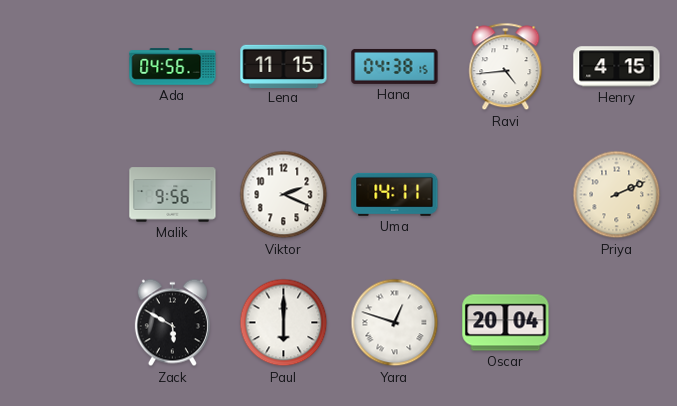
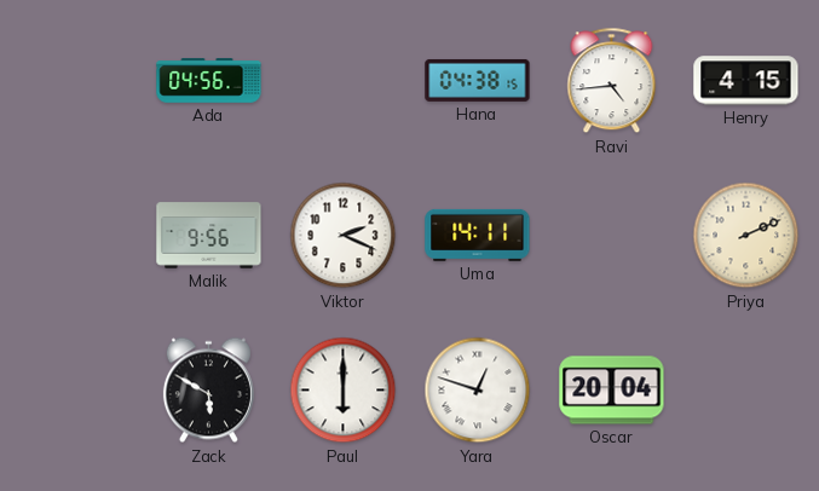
Lena: 11:15 -> none (284, 66)
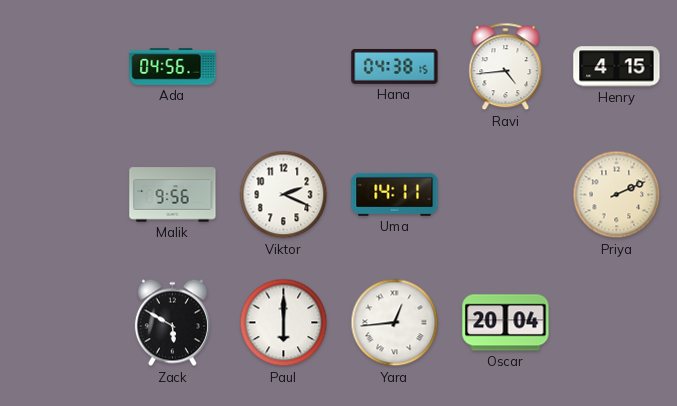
Yara: 12:48 -> 12:44 (395, 323)
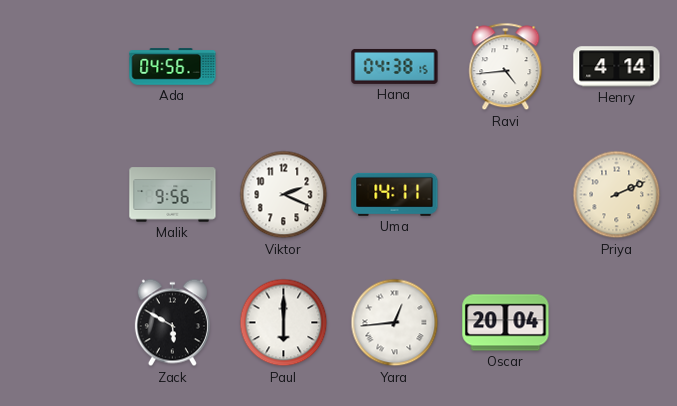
Henry: 4:15 -> 4:14 (617, 67)
